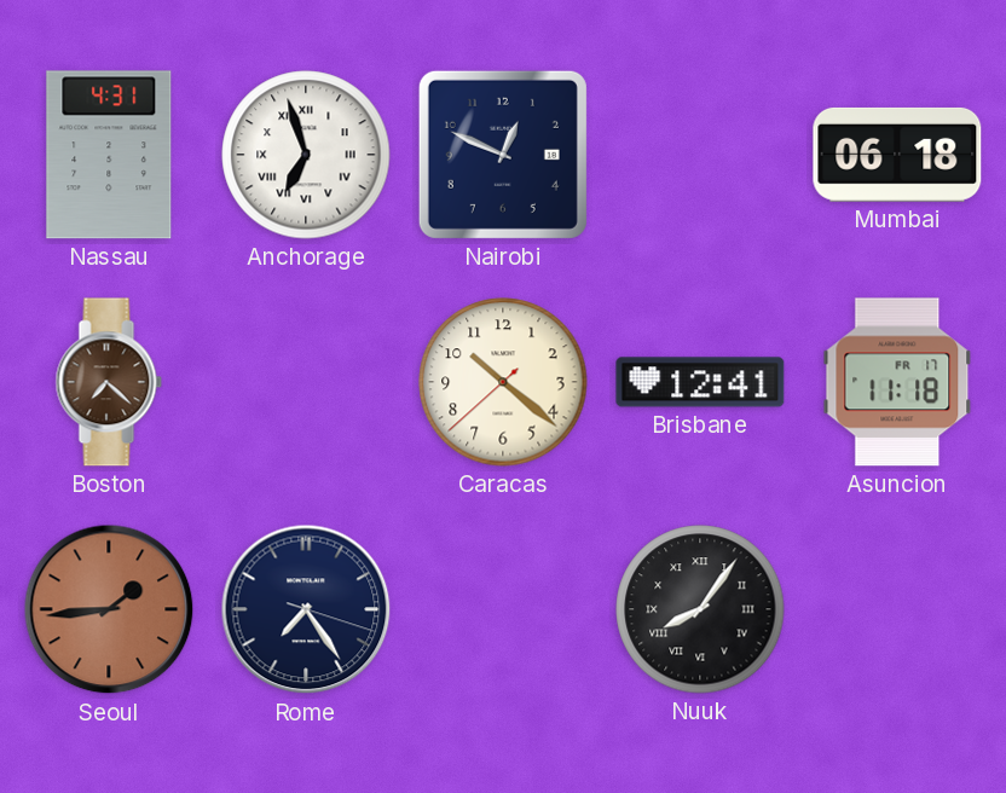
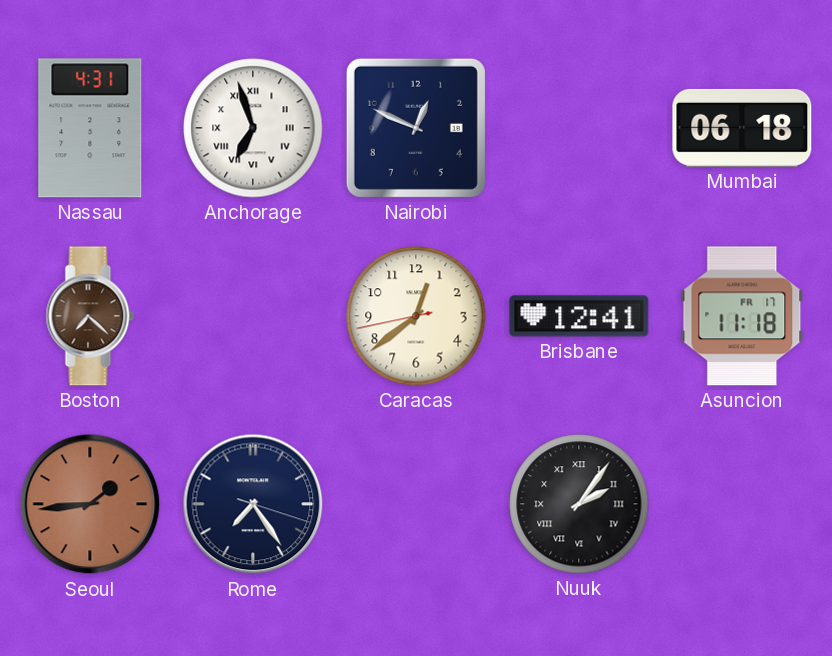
Caracas: 10:21 -> 12:38 (416, 316)
Nuuk: 8:06 -> 2:06 (579, 504)
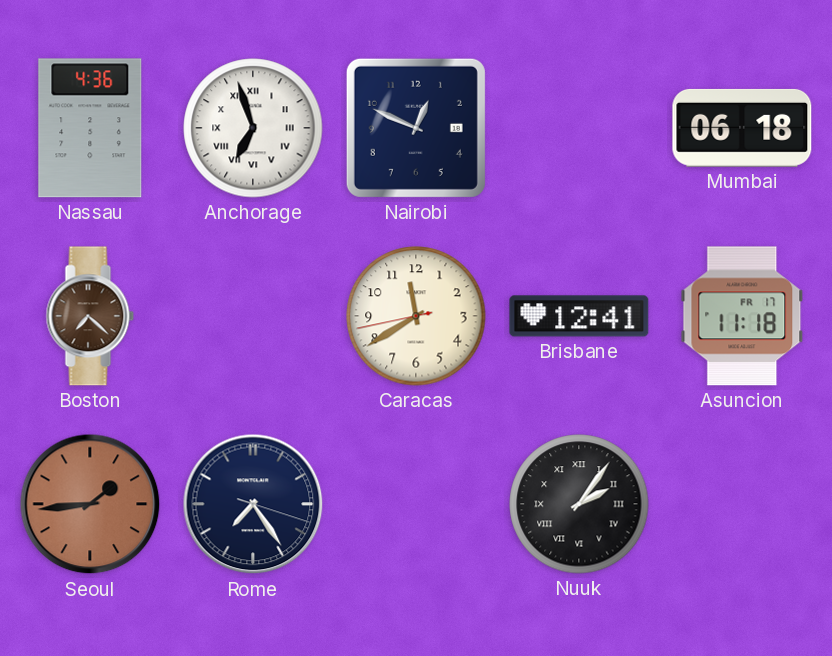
Nassau: 4:31 -> 4:36 (90, 128)
Caracas: 12:38 -> 11:39 (416, 316)
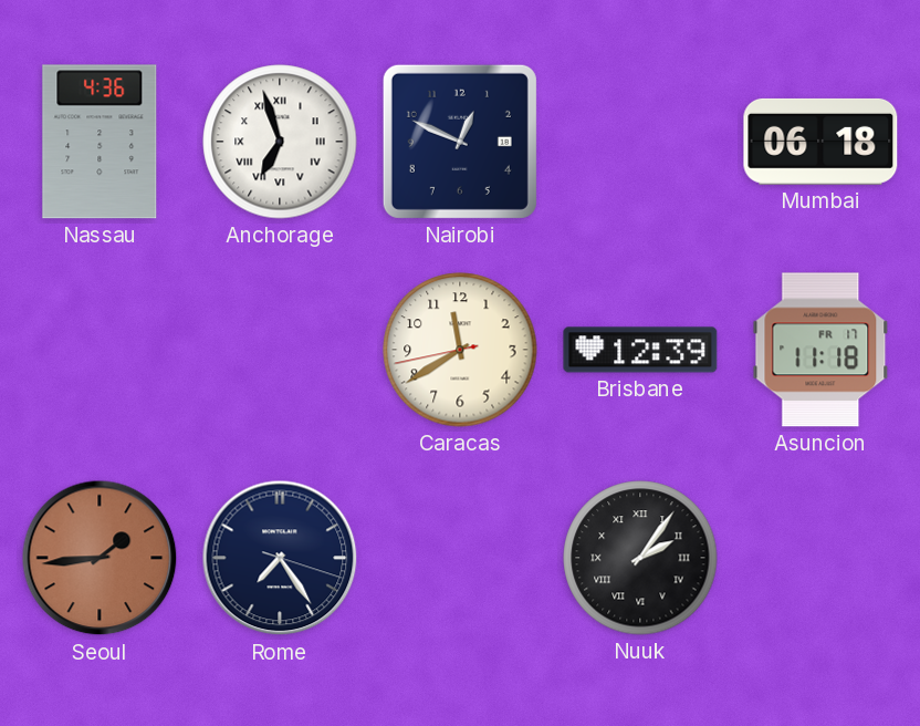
Boston: 7:22 -> none (90, 316)
Brisbane: 12:41 -> 12:39 (640, 350)
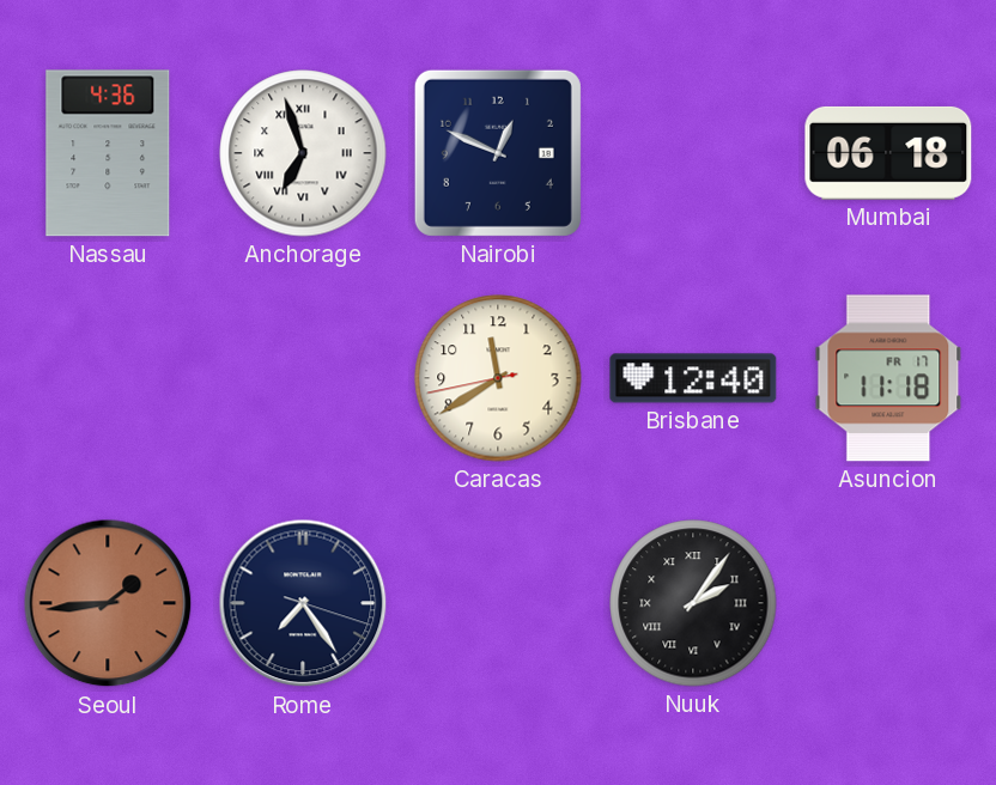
Brisbane: 12:39 -> 12:40 (693, 378)
